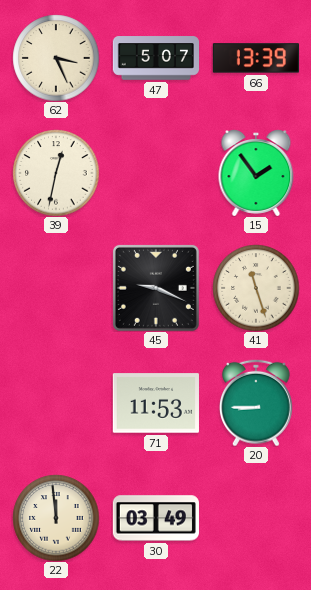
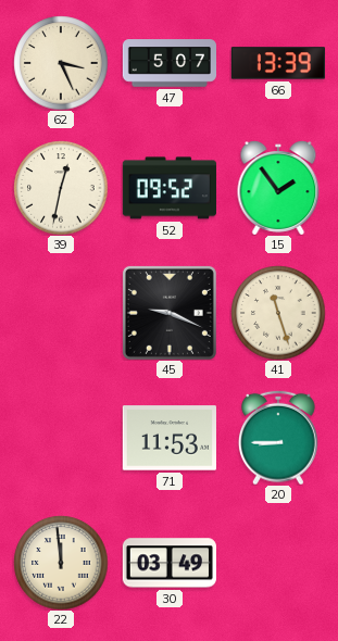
52: none -> 09:52 (170, 188)
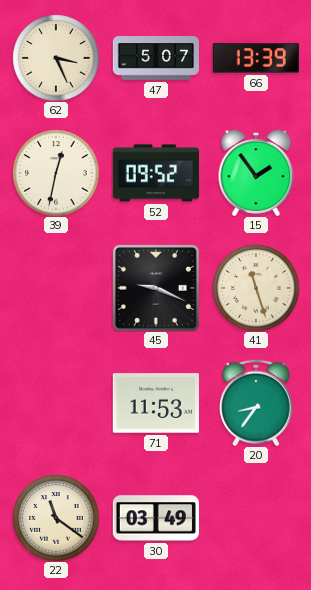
20: 8:45 -> 8:36 (256, 403)
22: 11:59 -> 11:21 (56, 518)
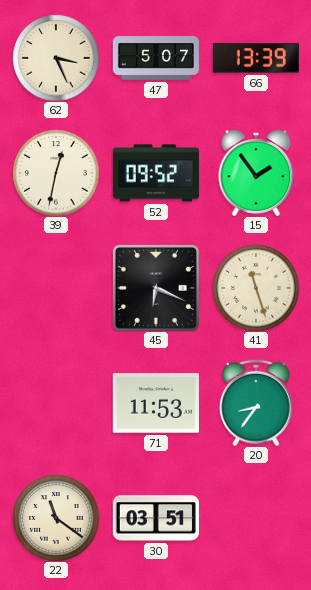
45: 9:19 -> 6:19 (156, 288)
30: 03:49 -> 03:51 (155, 518)
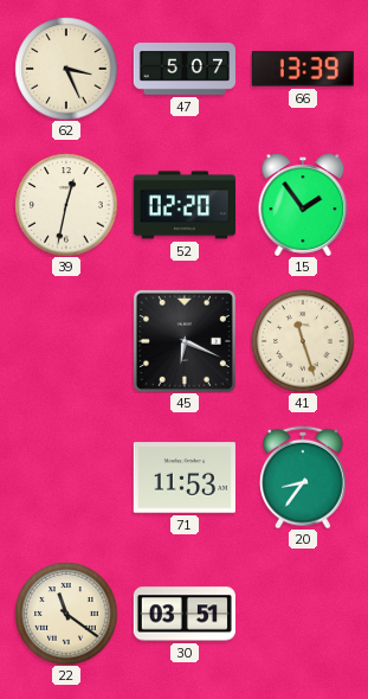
52: 09:52 -> 02:20 (185, 205)
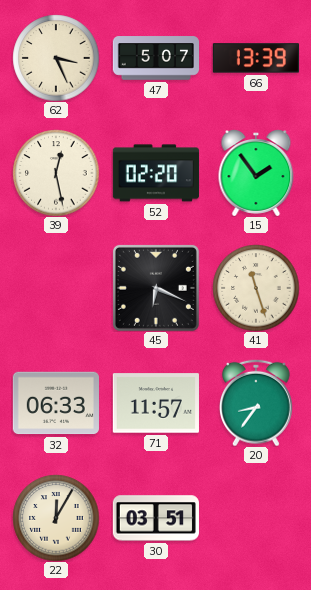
39: 12:32 -> 12:28 (56, 173)
32: none -> 06:33 (56, 403)
71: 11:53 -> 11:57 (156, 403)
22: 11:21 -> 12:05 (56, 518)
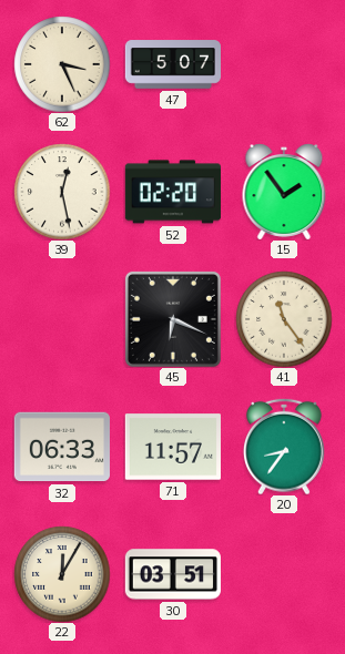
66: 13:39 -> none (255, 58)
41: 11:27 -> 11:24 (284, 319)
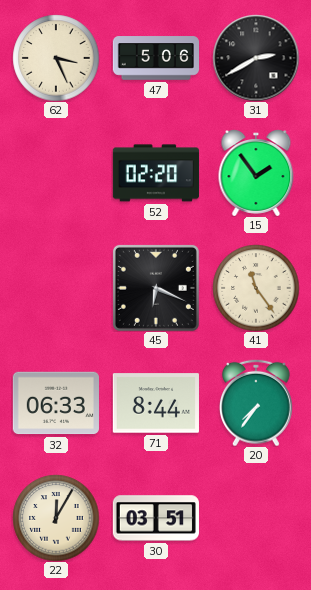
47: 5:07 -> 5:06 (155, 58)
31: none -> 2:40 (256, 58)
39: 12:28 -> none (62, 192)
71: 11:57 -> 8:44 (156, 403)
20: 8:36 -> 7:36 (256, 403)
